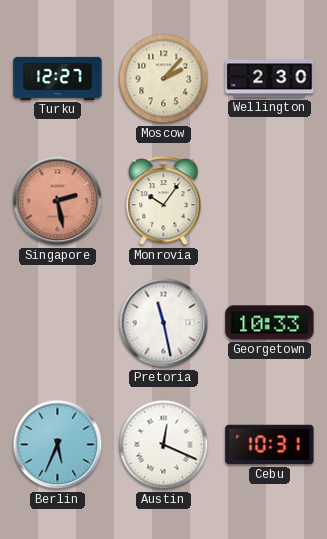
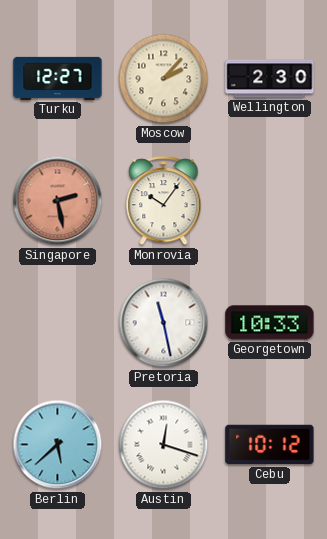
Berlin: 5:34 -> 5:38 (58, 445)
Austin: 12:19 -> 12:18 (164, 445)
Cebu: 10:31 -> 10:12 (270, 445)
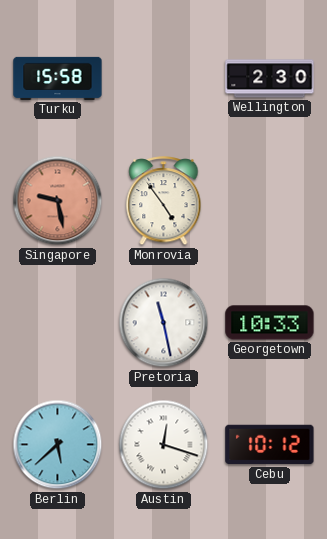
Turku: 12:27 -> 15:58 (58, 78)
Moscow: 2:07 -> none (164, 79)
Singapore: 2:28 -> 9:28 (58, 201)
Monrovia: 10:06 -> 4:54 (164, 202)
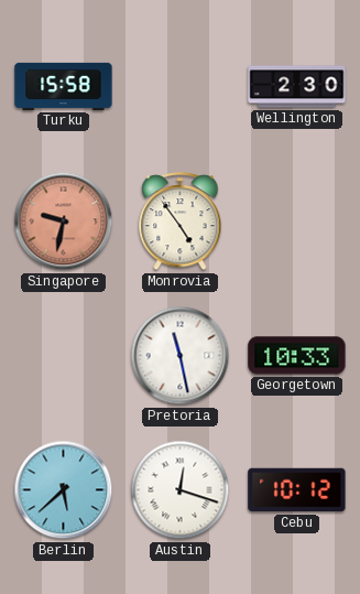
Singapore: 9:28 -> 9:32 (64, 222)
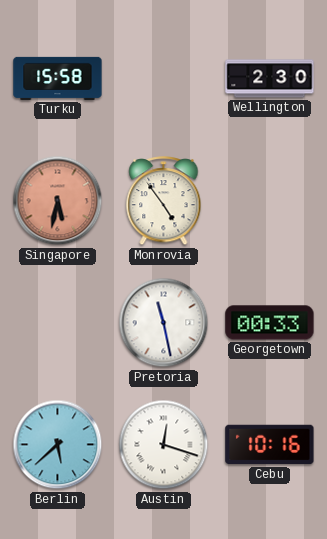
Singapore: 9:32 -> 5:32 (58, 201)
Georgetown: 10:33 -> 00:33 (270, 323)
Cebu: 10:12 -> 10:16 (270, 445)
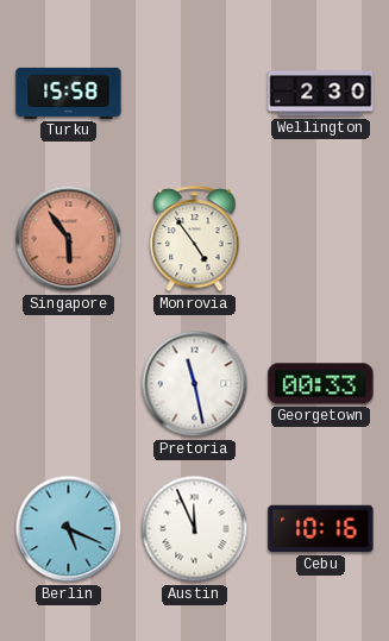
Singapore: 5:32 -> 5:54 (69, 239)
Berlin: 5:38 -> 5:19 (69, 529)
Austin: 12:18 -> 11:56 (195, 529)
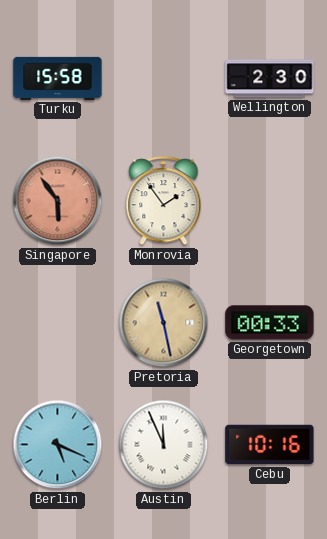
Monrovia: 4:54 -> 1:54 (164, 202)
Pretoria dial: white -> champagne (164, 323)
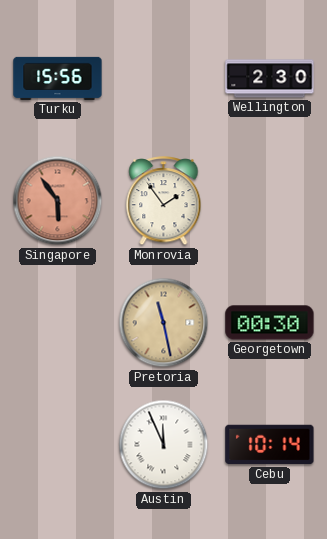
Turku: 15:58 -> 15:56 (58, 78)
Georgetown: 00:33 -> 00:30 (270, 323)
Berlin: 5:19 -> none (58, 445)
Cebu: 10:16 -> 10:14 (270, 445)
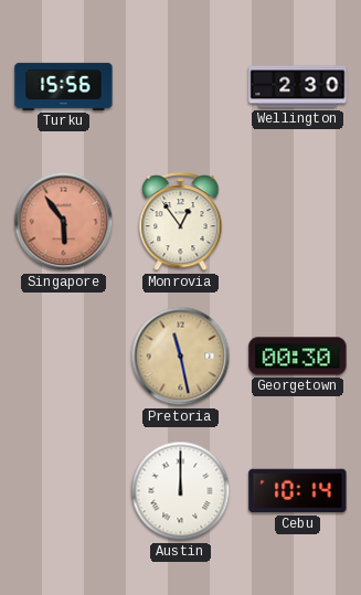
Monrovia: 1:54 -> 12:54 (181, 223)
Austin: 11:56 -> 12:00 (181, 491)
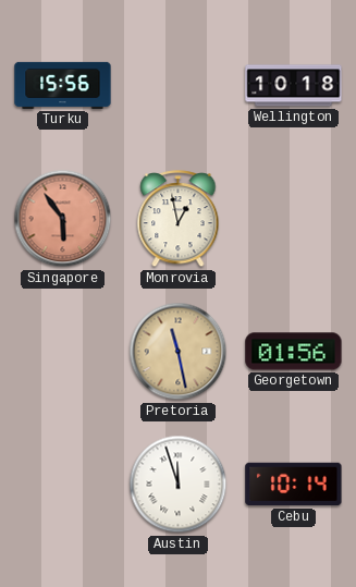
Wellington: 2:30 -> 10:18 (294, 86)
Monrovia: 12:54 -> 12:58 (179, 220)
Georgetown: 00:30 -> 01:56 (294, 352)
Austin: 12:00 -> 11:57 (179, 485)
